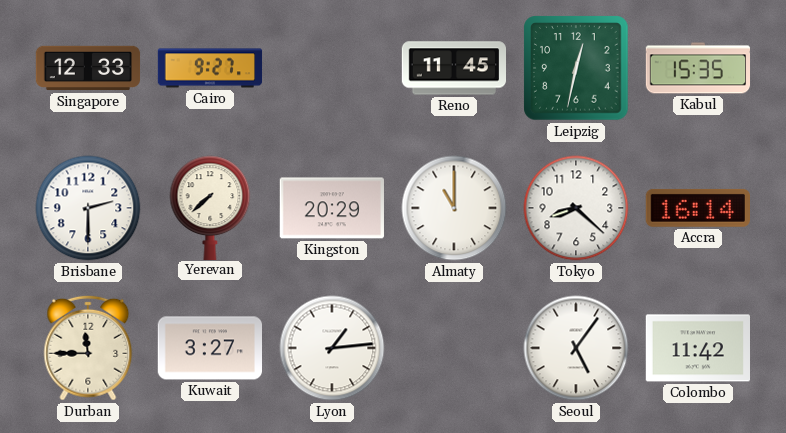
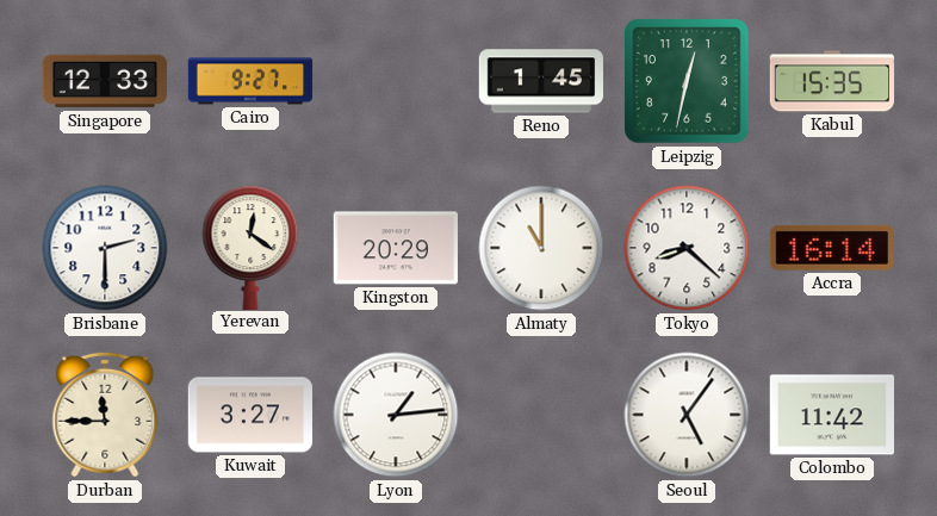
Reno: 11:45 -> 1:45 (541, 81)
Yerevan: 7:38 -> 12:21 (250, 247)
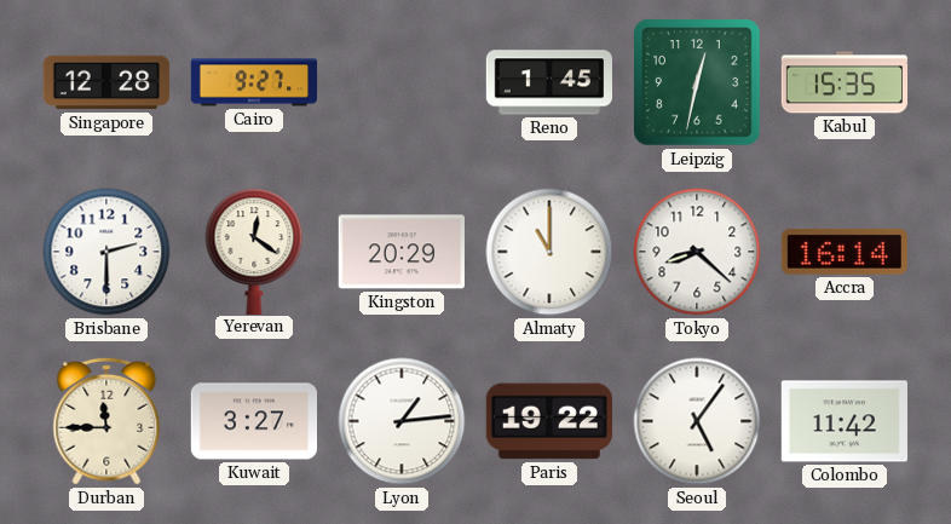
Singapore: 12:33 -> 12:28 (106, 82)
Paris: none -> 19:22 (549, 421)
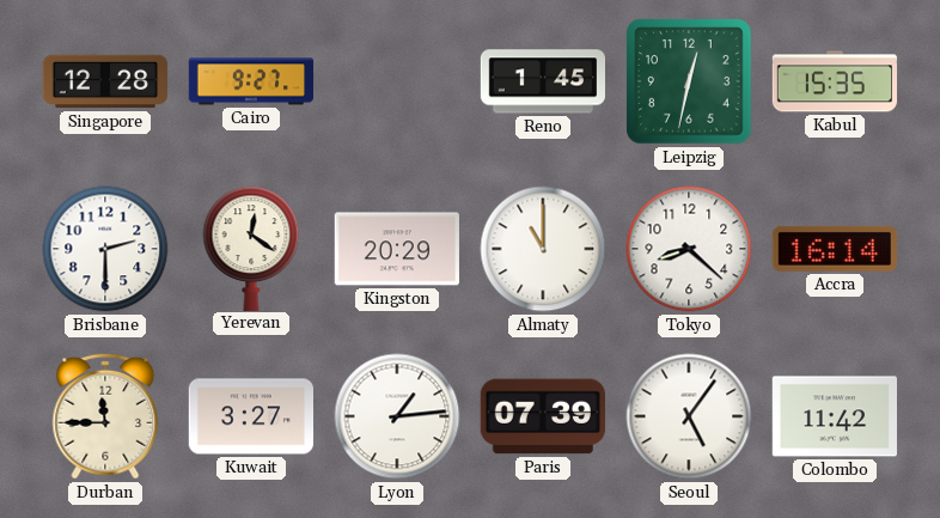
Paris: 19:22 -> 07:39 (543, 416)
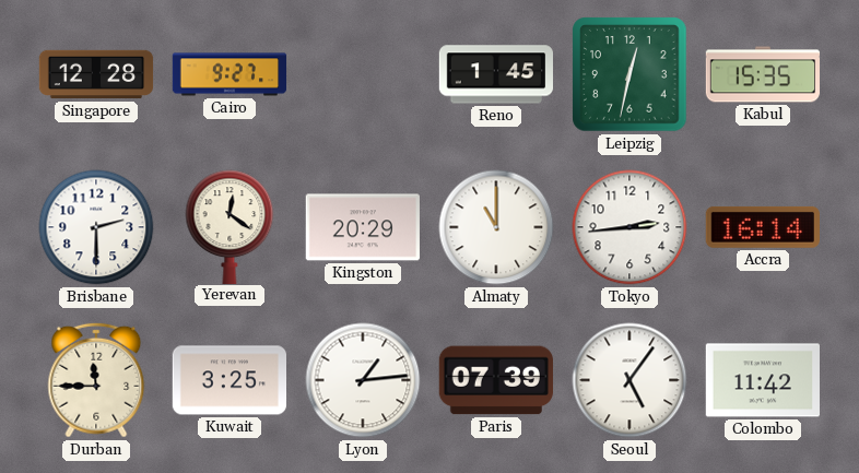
Tokyo: 8:22 -> 2:44 (629, 227)
Kuwait: 3:27 -> 3:25 (228, 380)
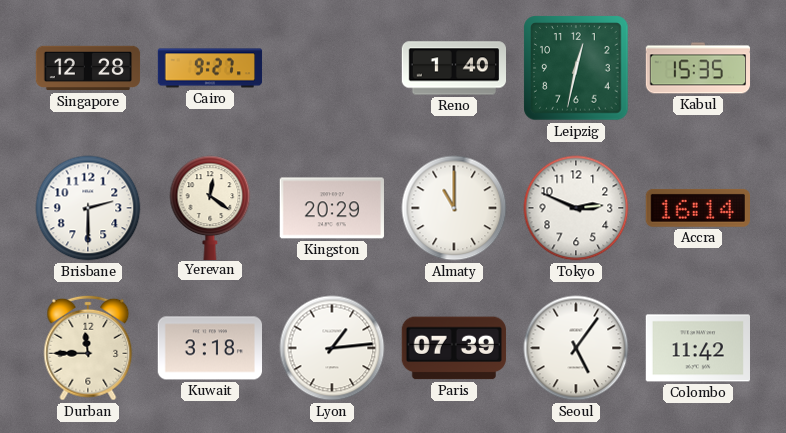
Reno: 1:45 -> 1:40 (454, 68)
Tokyo: 2:44 -> 2:49 (576, 208)
Kuwait: 3:25 -> 3:18 (209, 348)
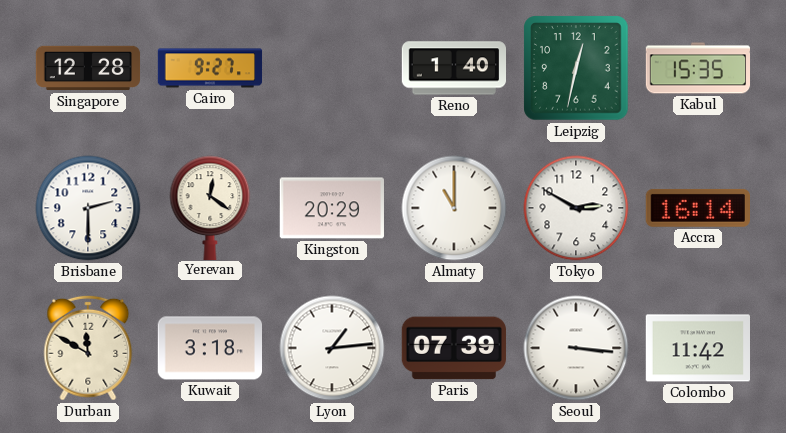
Tokyo: 2:49 -> 2:50 (576, 208)
Durban: 11:45 -> 11:50 (88, 348)
Seoul: 5:06 -> 3:16 (576, 348)
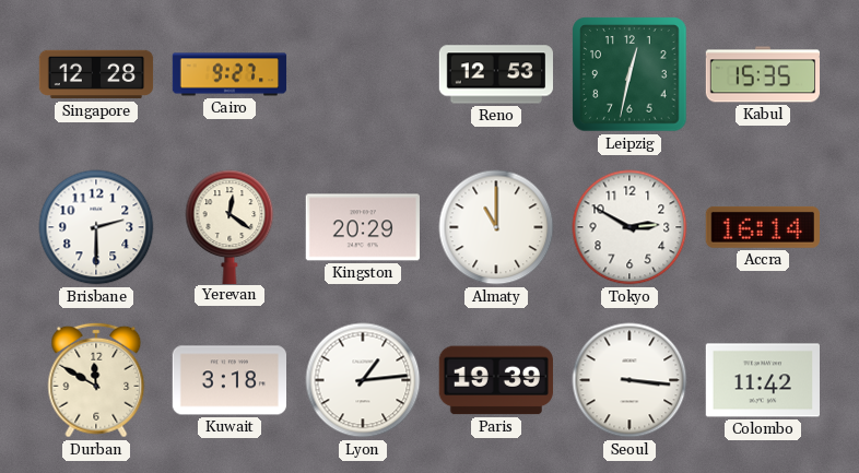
Reno: 1:40 -> 12:53 (496, 74)
Paris: 07:39 -> 19:39 (496, 380)
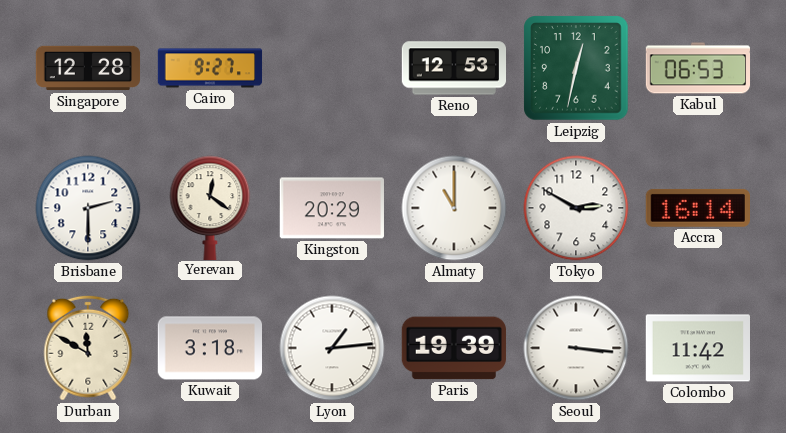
Kabul: 15:35 -> 06:53 (698, 68)
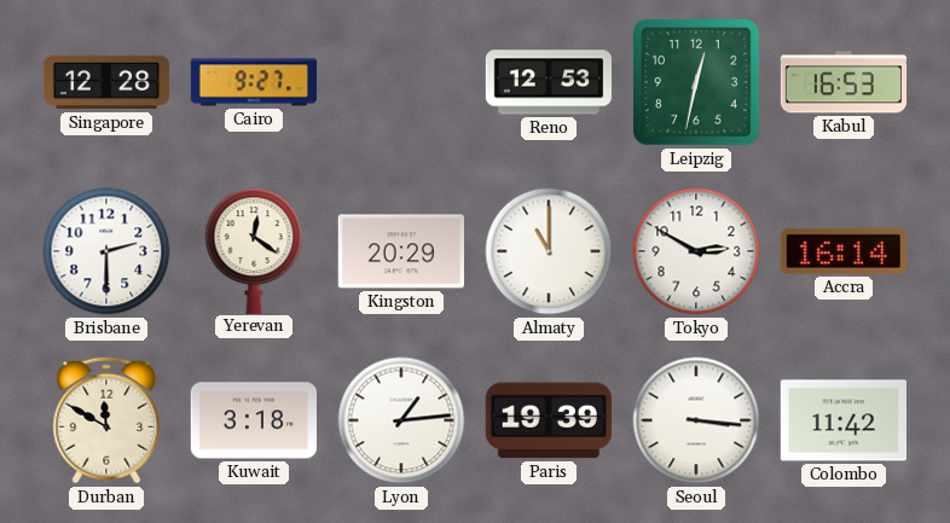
Kabul: 06:53 -> 16:53 (844, 82)
